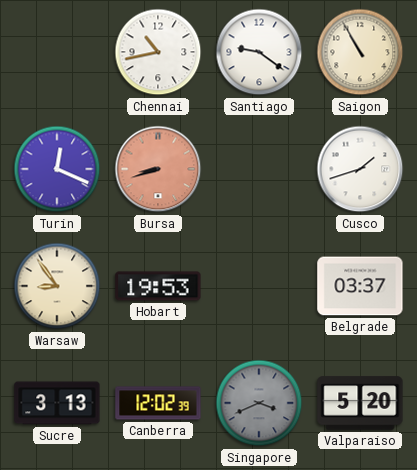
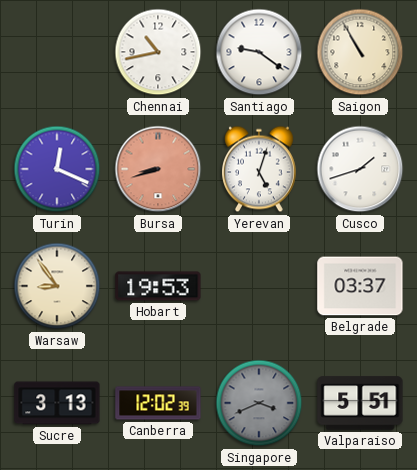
Yerevan: none -> 5:03 (259, 169)
Valparaiso: 5:20 -> 5:51 (360, 403)
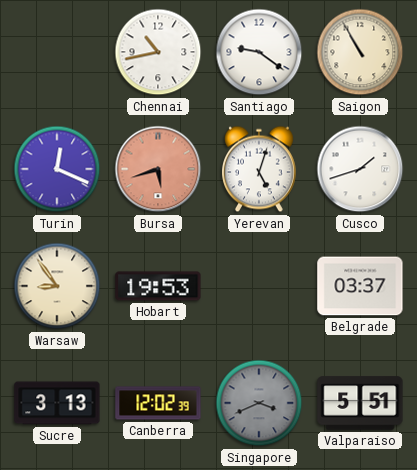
Bursa: 8:42 -> 5:42 (158, 169)
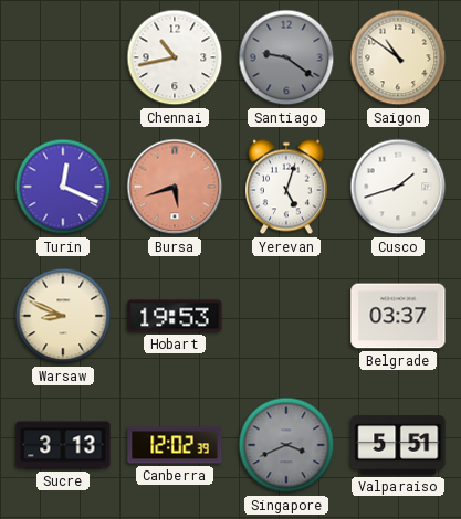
Santiago dial: white -> grey (286, 57)
Saigon: 10:55 -> 10:51 (398, 57)
Warsaw: 8:54 -> 8:49 (63, 316)
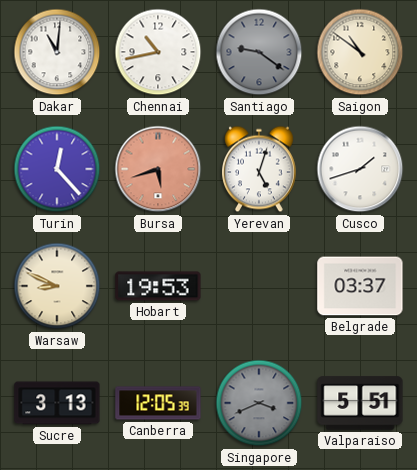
Dakar: none -> 11:01 (57, 52)
Turin: 12:19 -> 12:23 (57, 169)
Canberra: 12:02 -> 12:05 (158, 403)
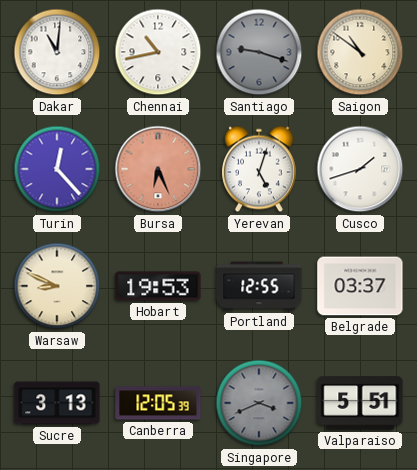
Santiago: 9:21 -> 9:18 (259, 52)
Bursa: 5:42 -> 6:26 (158, 169)
Portland: none -> 12:55 (259, 286)
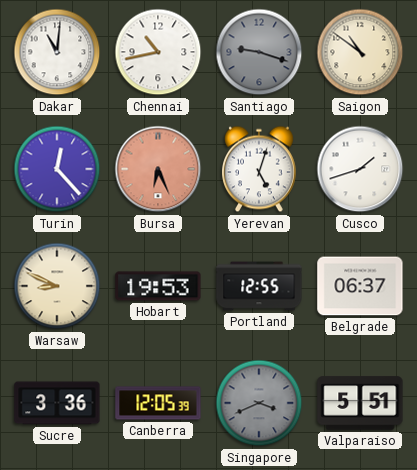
Belgrade: 03:37 -> 06:37 (360, 286)
Sucre: 3:13 -> 3:36 (57, 403)
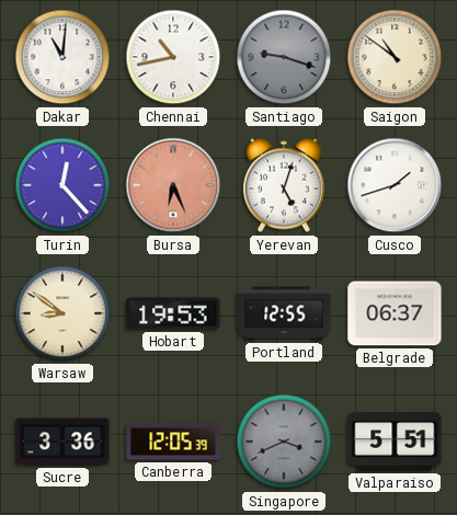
Warsaw: 8:49 -> 8:51 (62, 313)
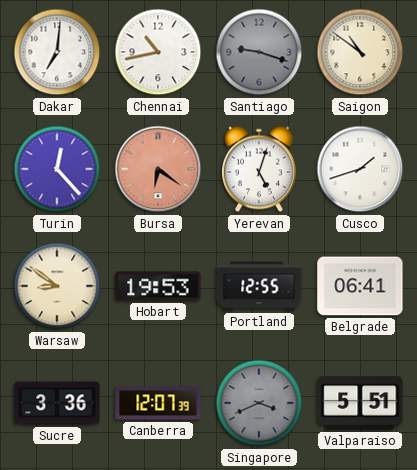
Dakar: 11:01 -> 7:01 (57, 52)
Bursa: 6:26 -> 6:21 (158, 169)
Belgrade: 06:37 -> 06:41 (360, 286)
Canberra: 12:05 -> 12:07 (158, 403)
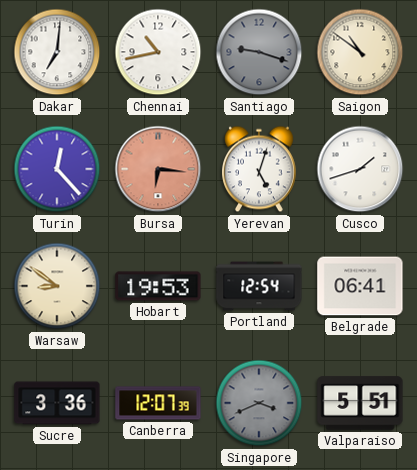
Bursa: 6:21 -> 6:16 (158, 169)
Portland: 12:55 -> 12:54 (259, 286)
